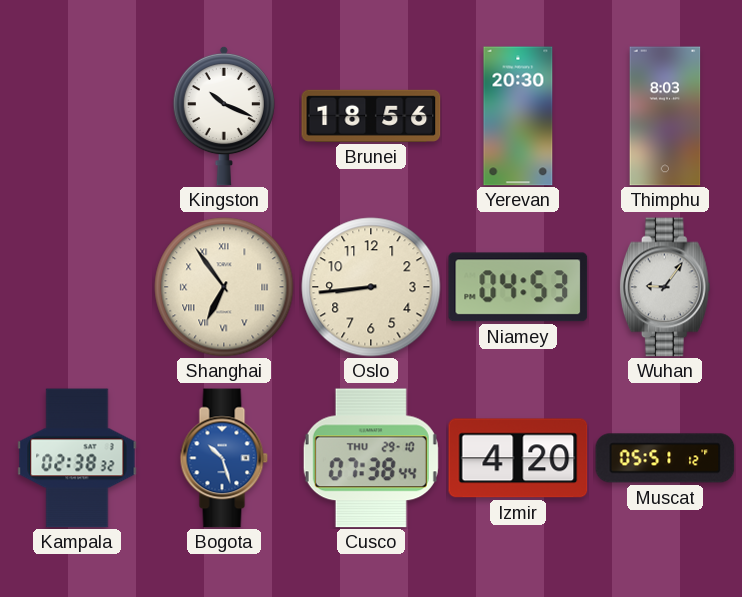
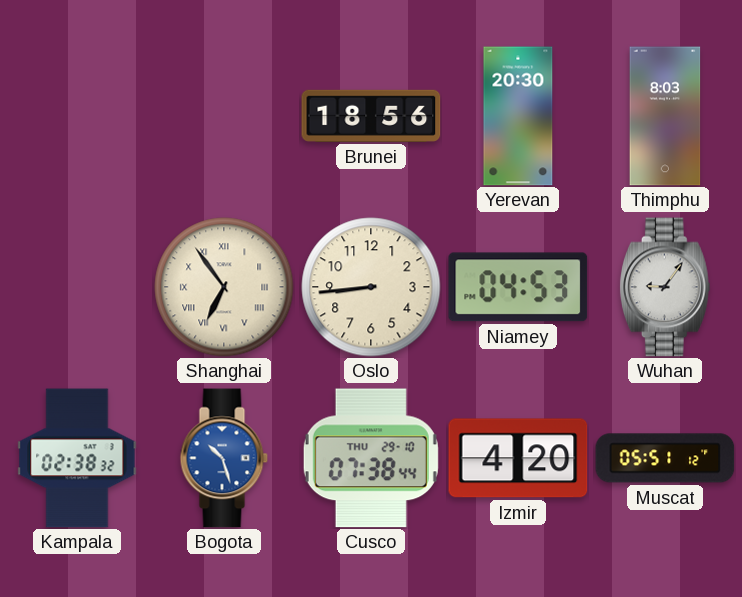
Kingston: 10:19 -> none (224, 116)
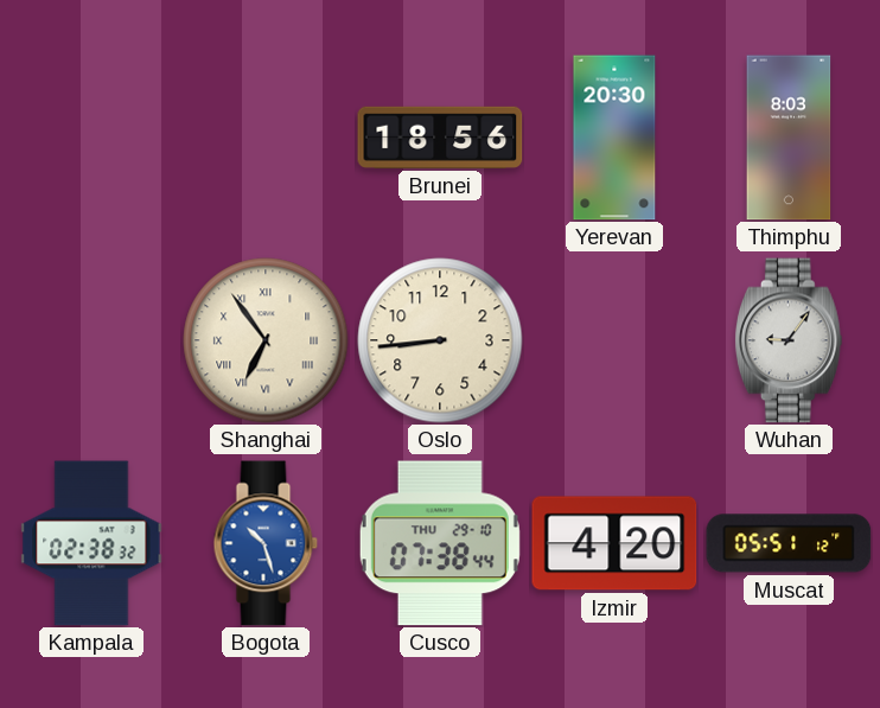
Niamey: 04:53 -> none (518, 287)
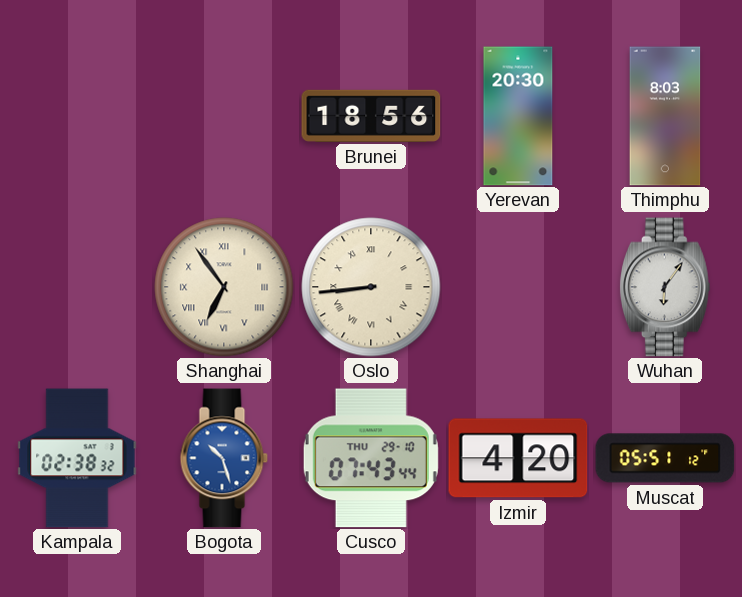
Oslo numerals: Arabic -> Roman (371, 287)
Wuhan: 9:06 -> 6:06 (665, 287)
Cusco: 07:38 -> 07:43 (371, 458)
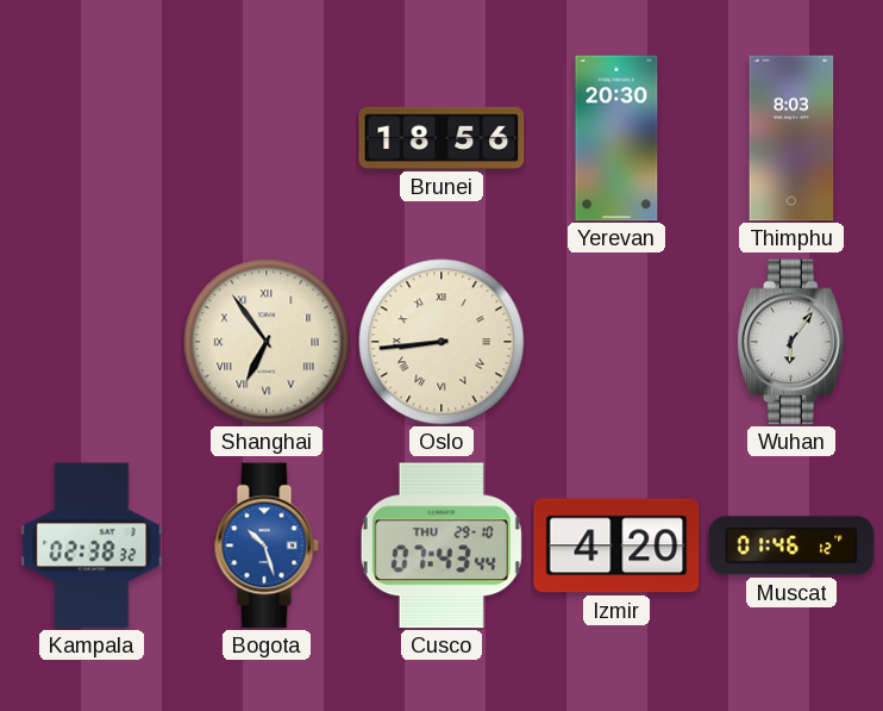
Muscat: 05:51 -> 01:46 (791, 545)
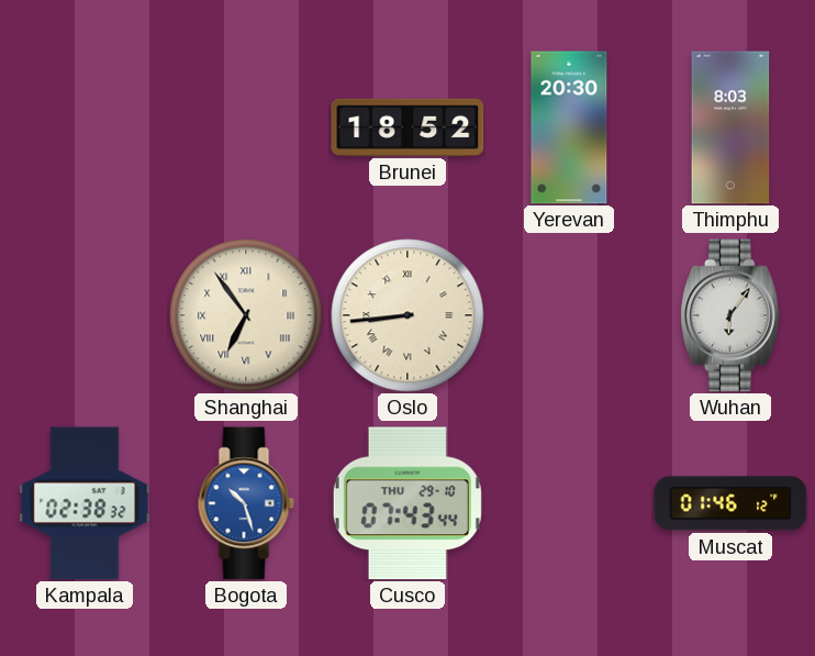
Brunei: 18:56 -> 18:52 (407, 127)
Izmir: 4:20 -> none (616, 545)
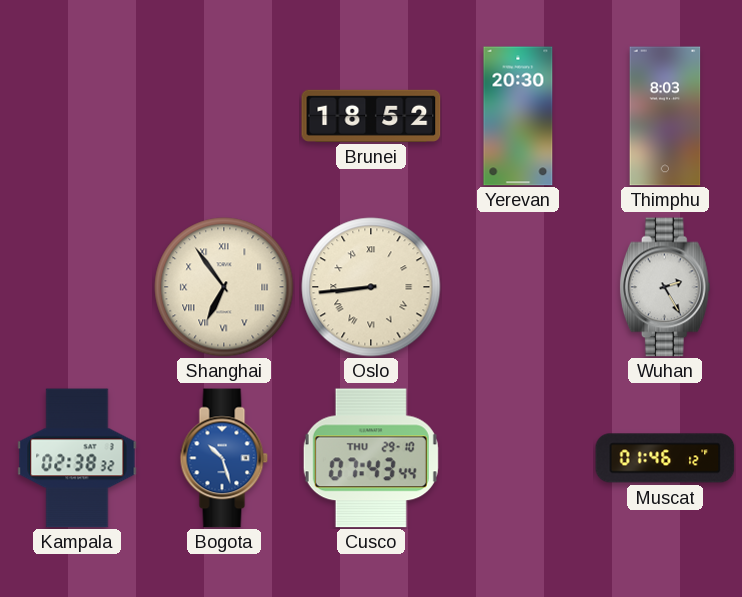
Wuhan: 6:06 -> 2:25 (665, 287)
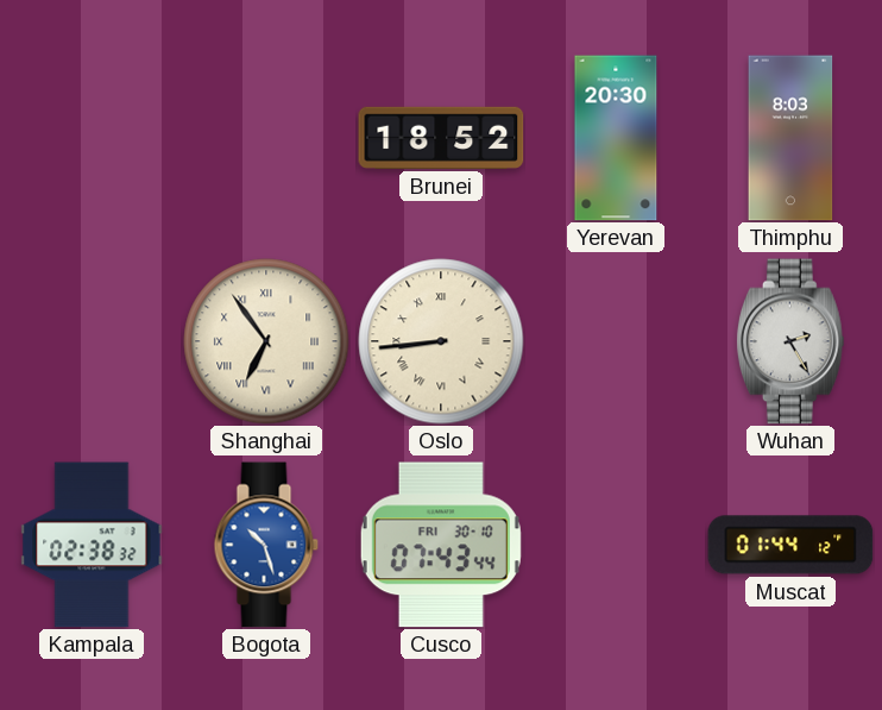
Cusco date: THU 29-10 -> FRI 30-10 (441, 545)
Muscat: 01:46 -> 01:44 (790, 545)
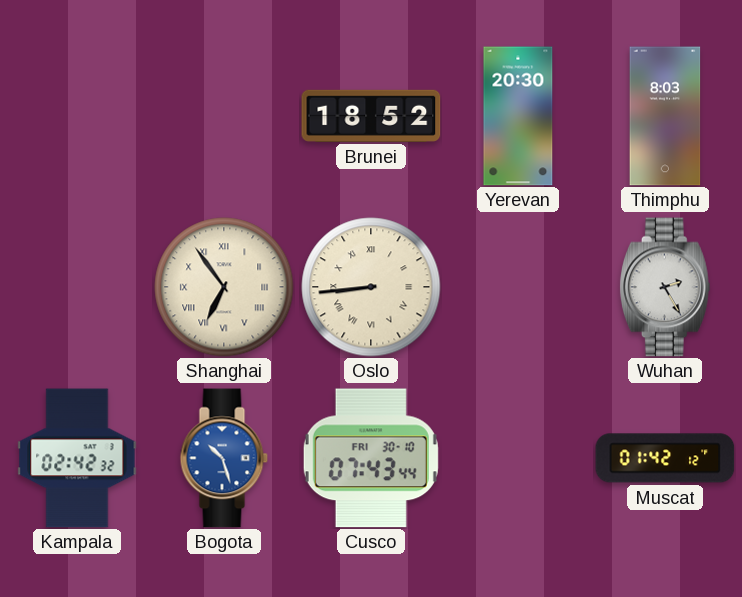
Kampala: 02:38 -> 02:42 (77, 458)
Muscat: 01:44 -> 01:42 (665, 458)
